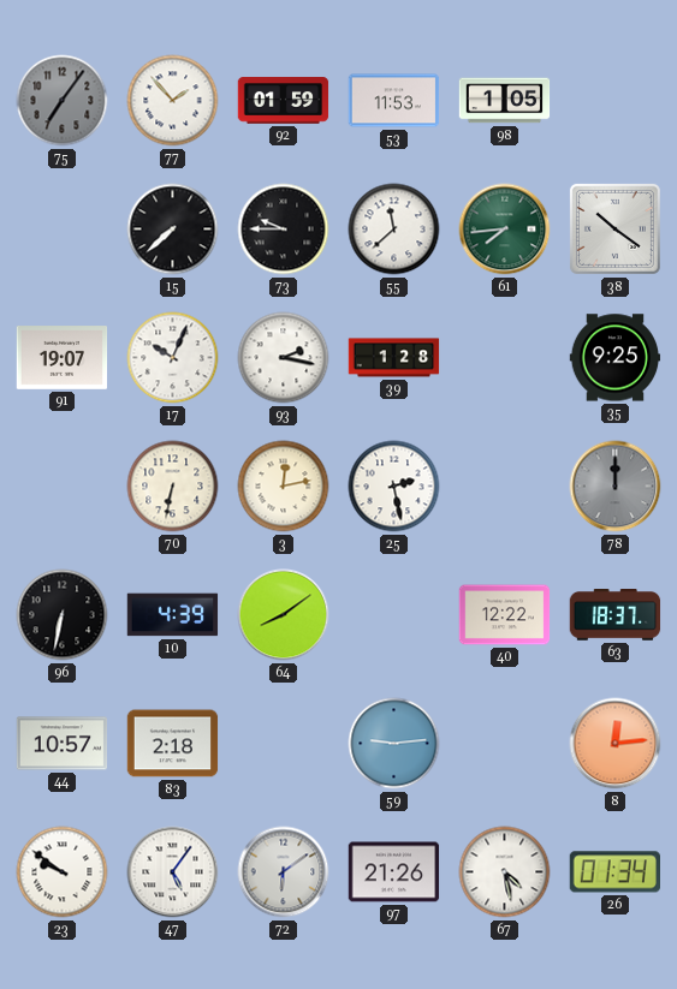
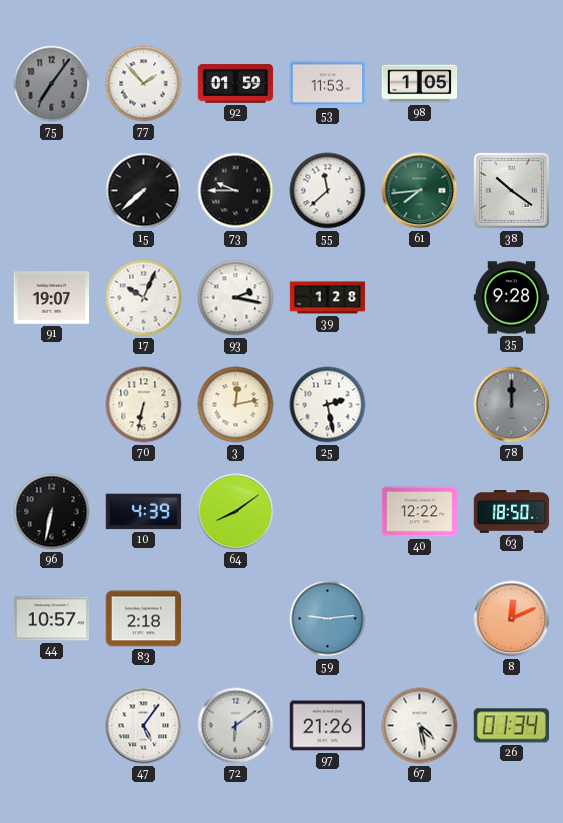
35: 9:25 -> 9:28 (512, 298)
63: 18:37 -> 18:50 (512, 512)
8: 12:14 -> 12:11 (512, 619)
23: 9:51 -> none (63, 872)
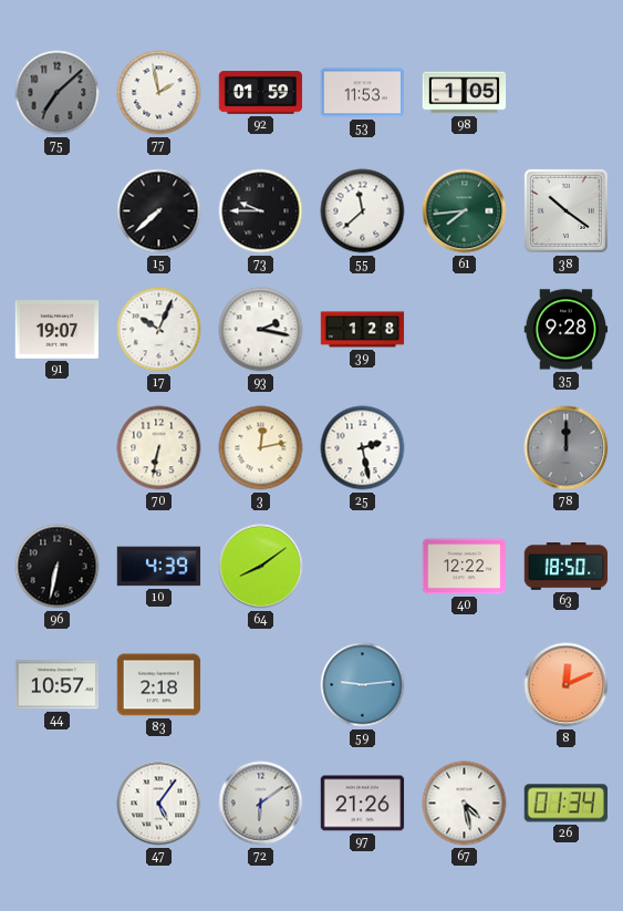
75: 7:06 -> 7:08 (58, 93)
77: 1:53 -> 1:58 (159, 93)
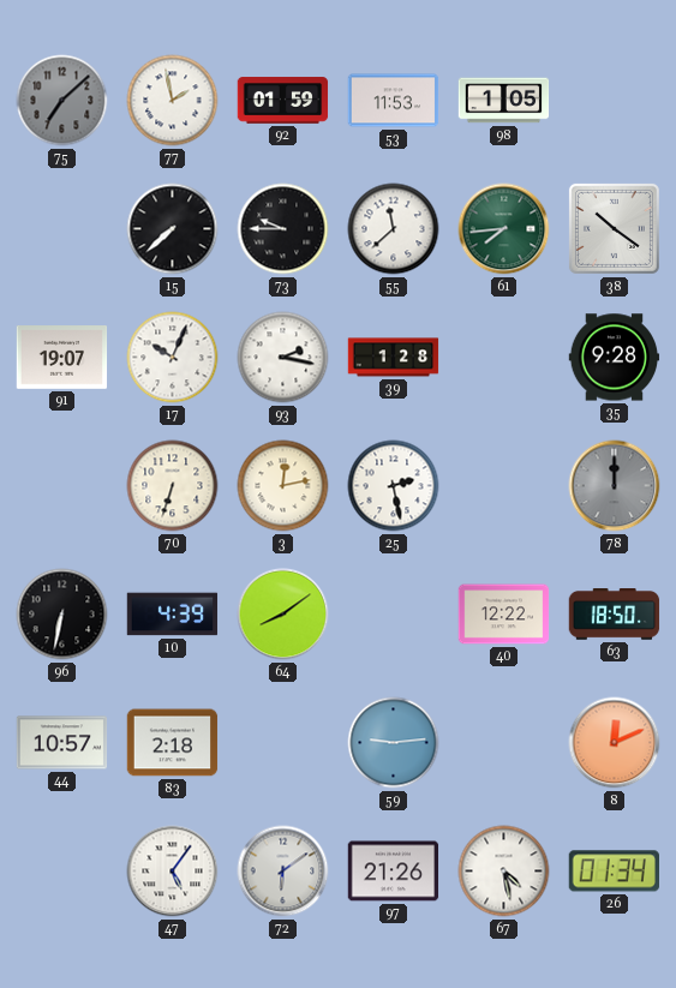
70: 6:32 -> 6:33 (173, 486)
